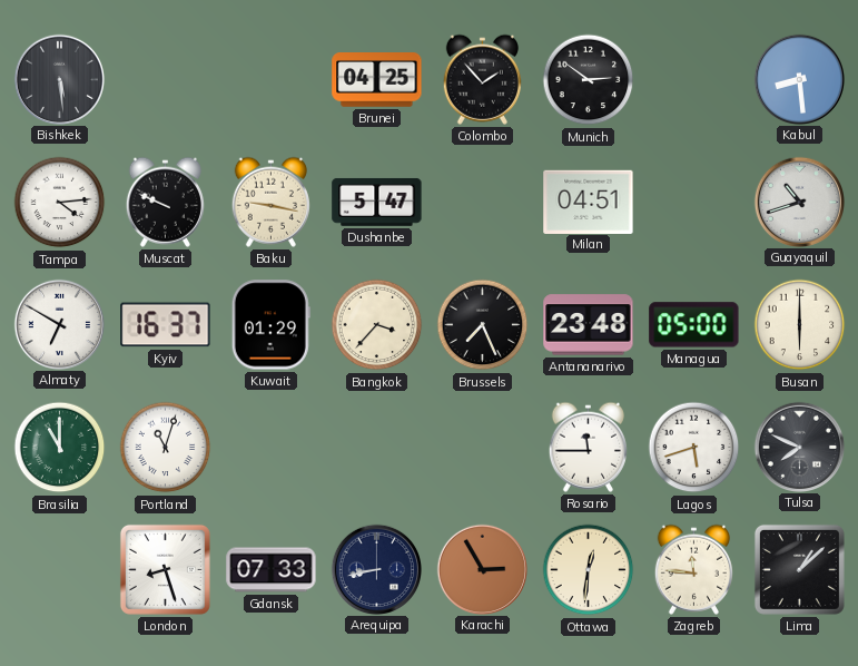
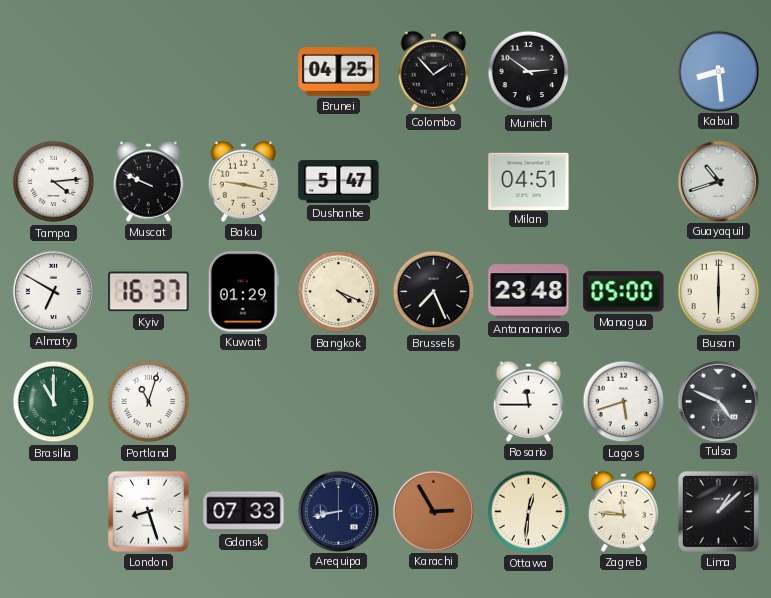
Bishkek: 5:29 -> none (59, 79)
Bangkok: 3:37 -> 4:19 (339, 292)
Tulsa: 7:49 -> 4:49 (718, 401)
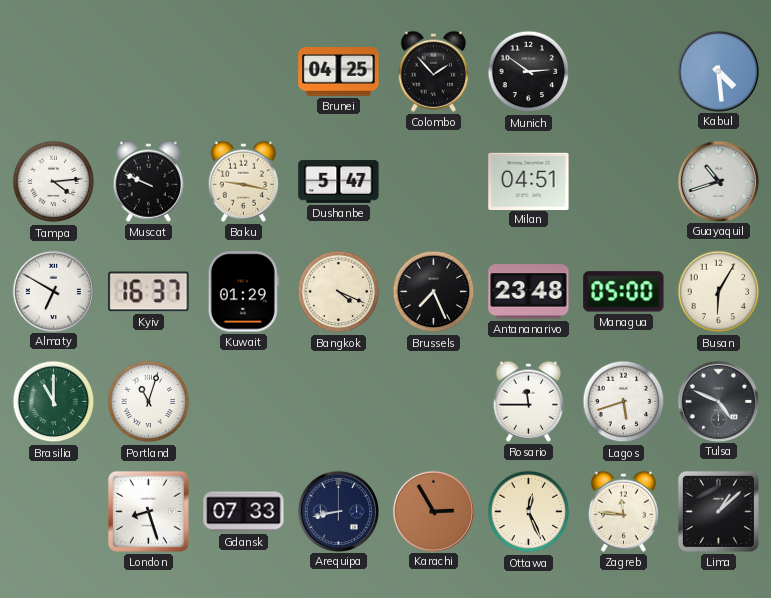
Kabul: 8:29 -> 4:29 (718, 71)
Busan: 6:00 -> 6:05 (719, 292)
Ottawa: 12:31 -> 12:26 (529, 512)
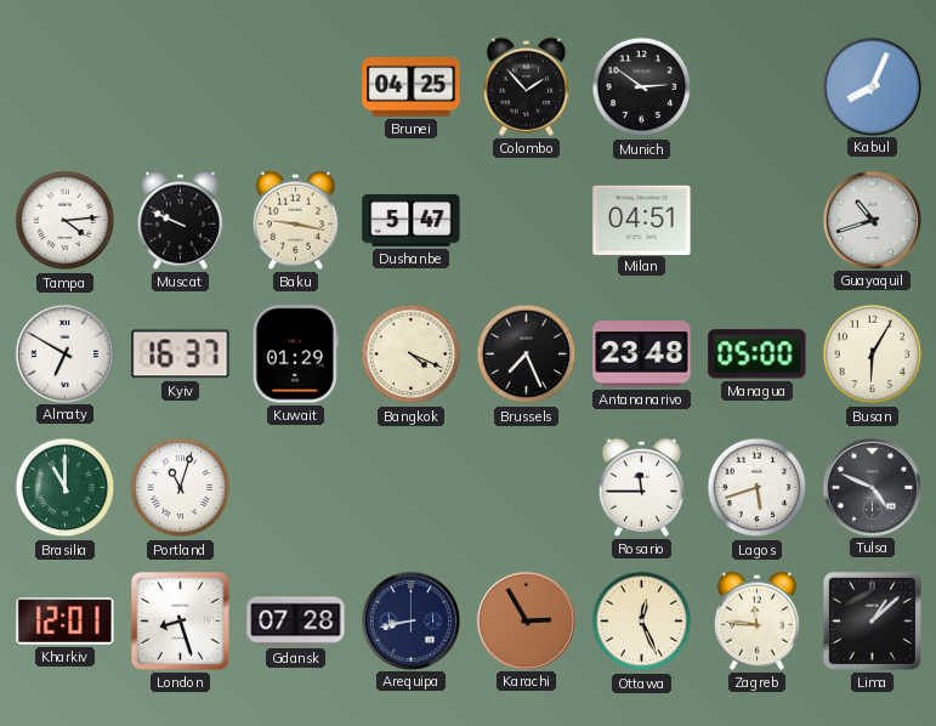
Kabul: 4:29 -> 8:04 (872, 86)
Kharkiv: none -> 12:01 (66, 622)
Gdansk: 07:33 -> 07:28 (296, 622)
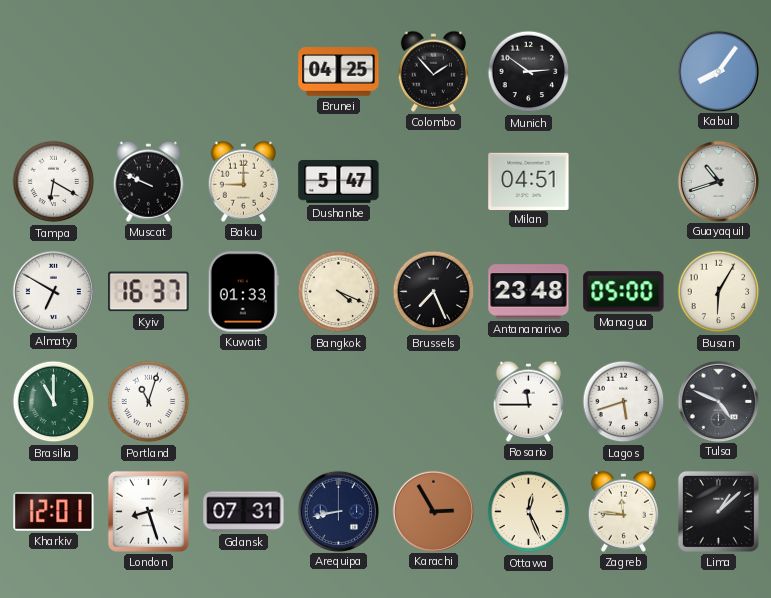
Kabul: 8:04 -> 8:06 (718, 71)
Tampa: 4:14 -> 6:20 (54, 182)
Baku: 9:17 -> 9:00 (243, 181)
Kuwait: 01:29 -> 01:33 (243, 292)
Gdansk: 07:28 -> 07:31 (244, 512)
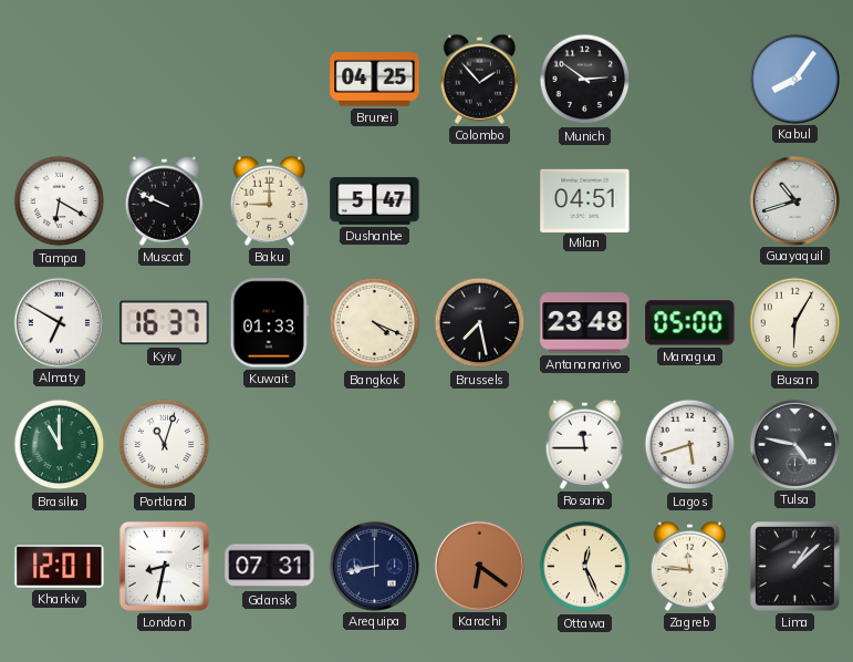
Brussels: 7:26 -> 7:28 (480, 323)
Tulsa: 4:49 -> 4:47 (794, 444)
London: 8:27 -> 8:32 (164, 566)
Karachi: 2:55 -> 6:21 (479, 566)
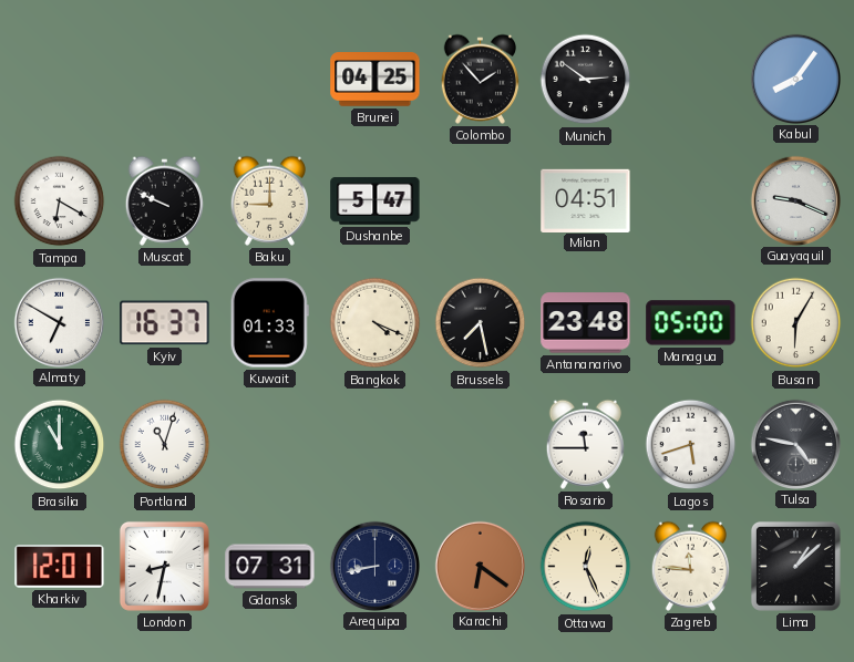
Guayaquil: 10:42 -> 9:19 (795, 200)
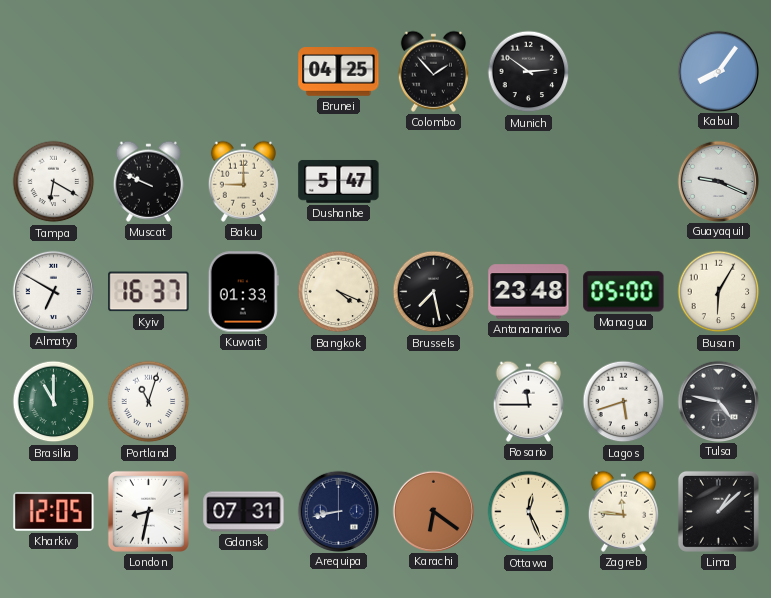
Milan: 04:51 -> none (586, 200)
Kharkiv: 12:01 -> 12:05 (54, 512)
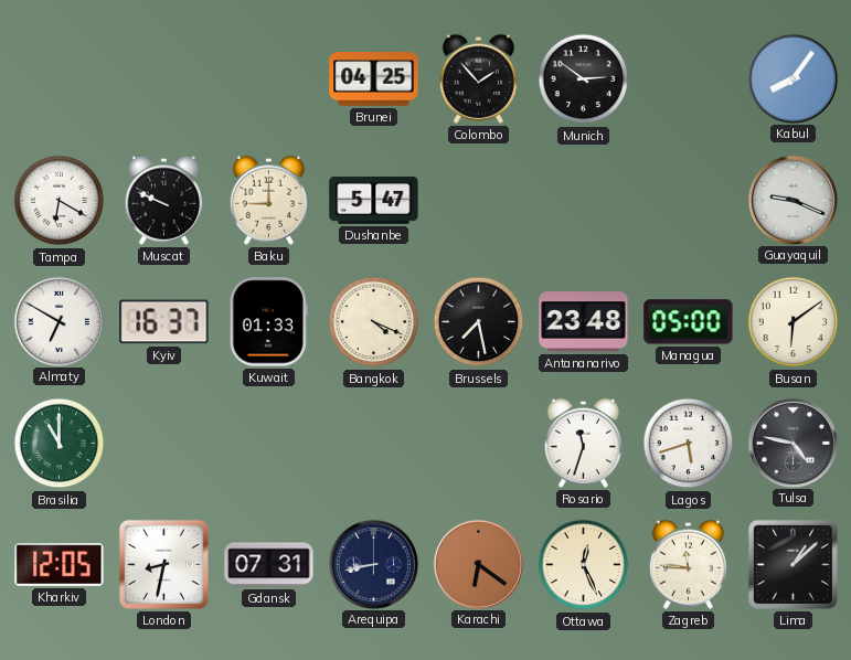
Busan: 6:05 -> 6:09 (794, 322)
Portland: 11:03 -> none (149, 402)
Rosario: 11:45 -> 11:33 (583, 443)
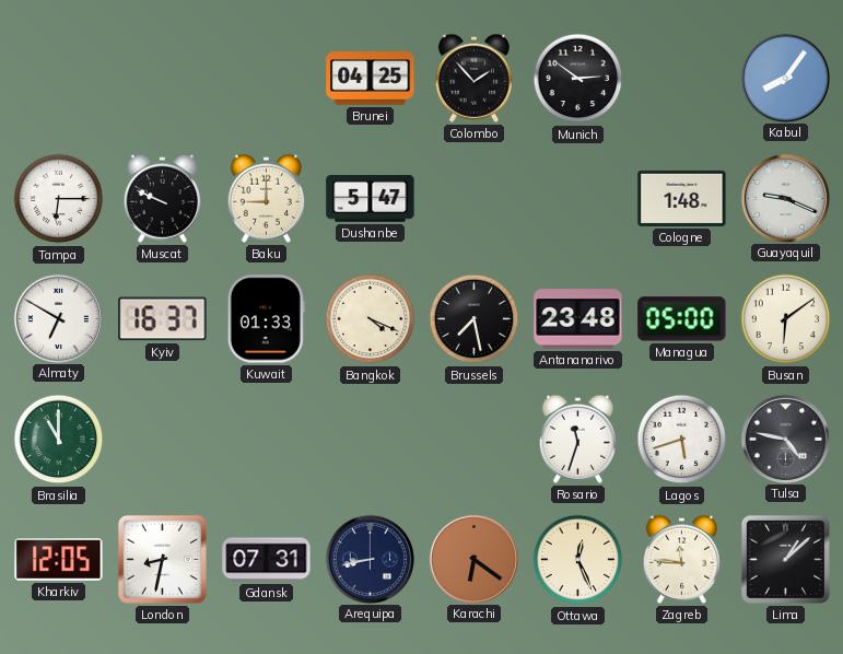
Tampa: 6:20 -> 6:15 (59, 199)
Cologne: none -> 1:48 (682, 198)
